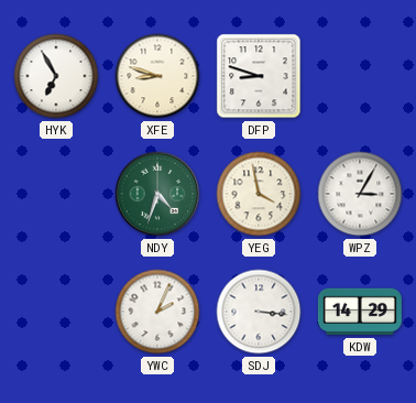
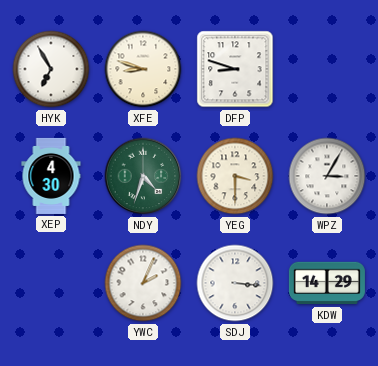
XEP: none -> 4:30 (51, 176)
YEG: 3:58 -> 3:30 (235, 176)
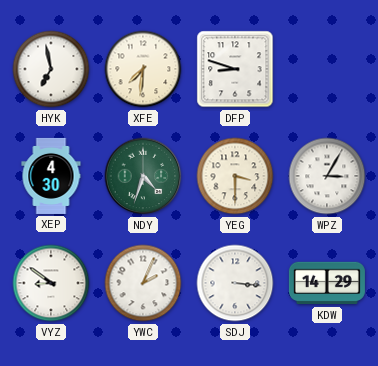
HYK: 6:55 -> 6:58 (51, 69)
XFE: 8:48 -> 7:31 (143, 69)
VYZ: none -> 8:51 (51, 283)
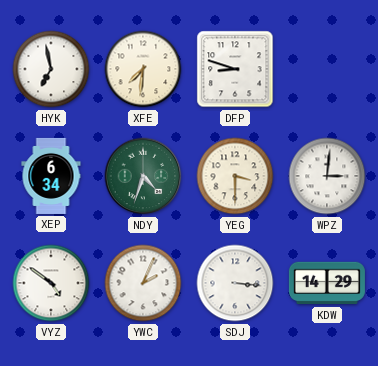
XEP: 4:30 -> 6:34 (51, 176)
WPZ: 3:05 -> 3:01 (327, 176)
VYZ: 8:51 -> 4:51 (51, 283)
